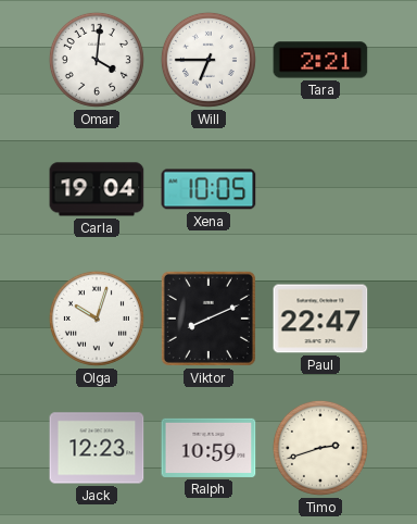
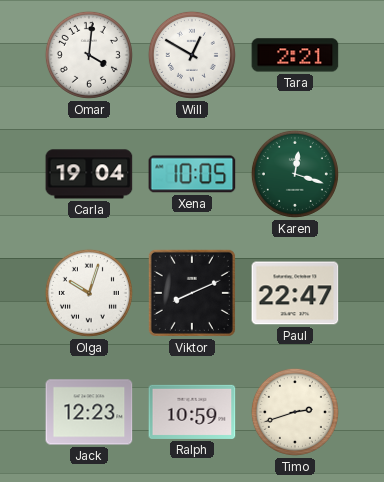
Will: 6:45 -> 12:50 (192, 55)
Karen: none -> 12:18 (295, 174)
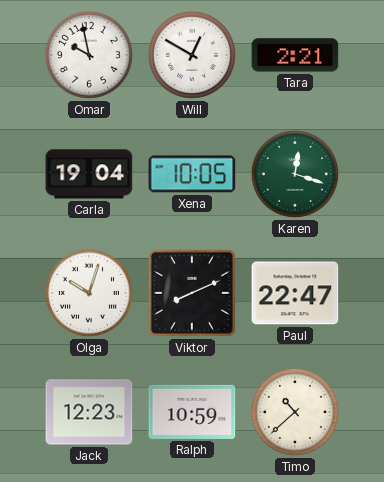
Omar: 4:01 -> 9:58 (89, 55)
Timo: 2:42 -> 10:38 (295, 412)
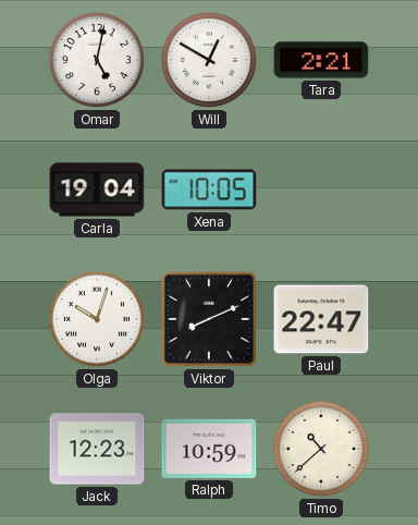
Omar: 9:58 -> 5:02 (97, 60)
Karen: 12:18 -> none (295, 174)
